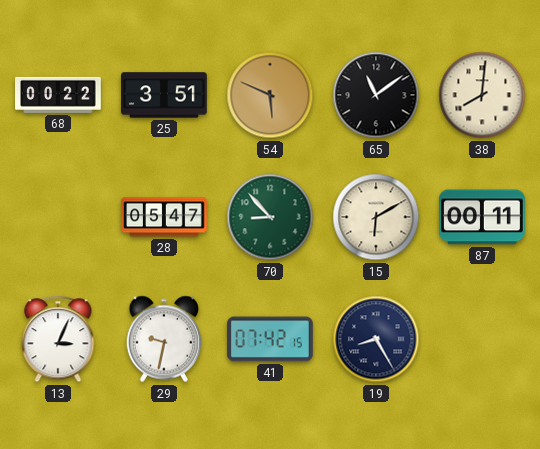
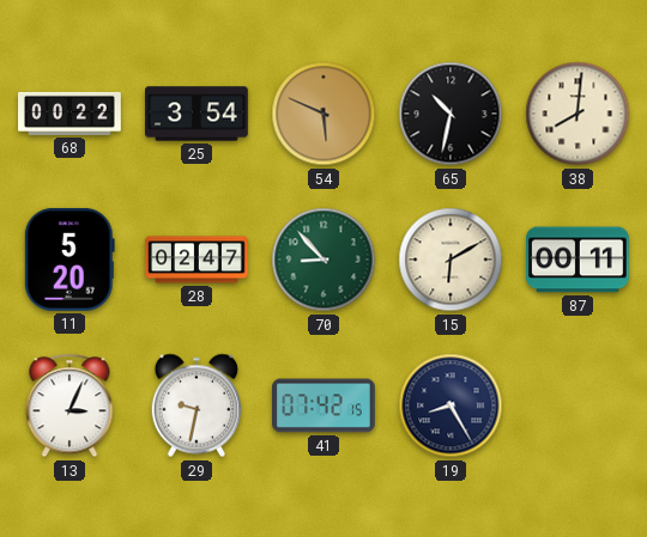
25: 3:51 -> 3:54 (198, 114)
65: 11:09 -> 10:32 (451, 114)
11: none -> 5:20 (69, 260)
28: 05:47 -> 02:47 (196, 260)
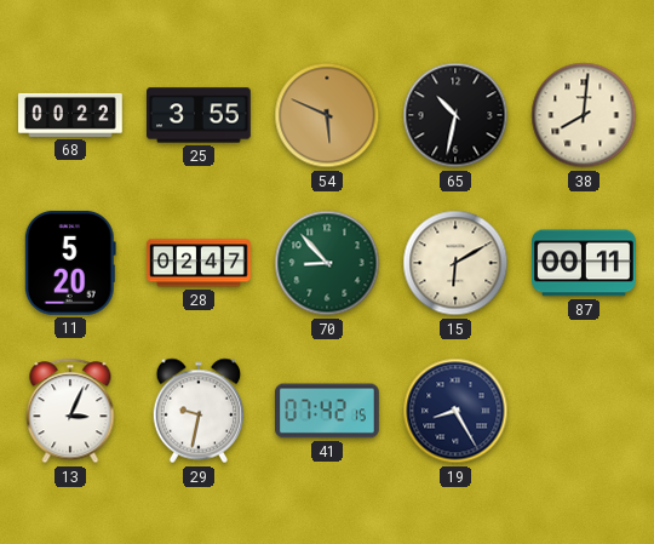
25: 3:54 -> 3:55 (200, 115)
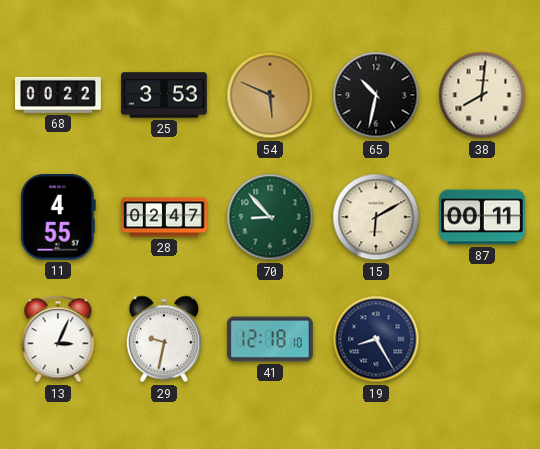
25: 3:55 -> 3:53 (165, 95)
11: 5:20 -> 4:55 (58, 217)
41: 07:42 -> 12:18 (271, 339)
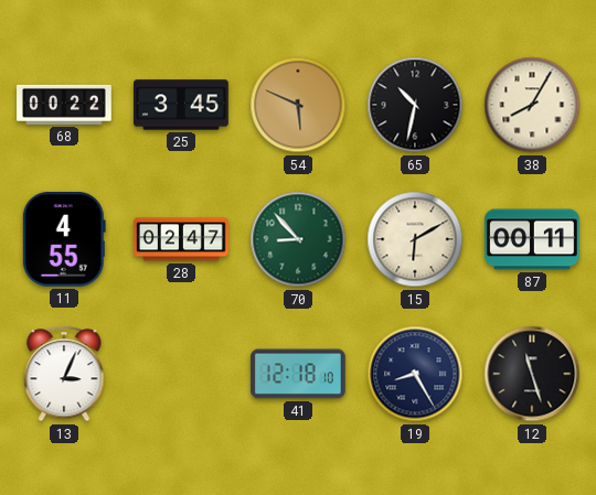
25: 3:53 -> 3:45 (182, 105)
38: 8:01 -> 8:05 (532, 105)
29: 9:32 -> none (163, 339)
12: none -> 11:27 (532, 374)
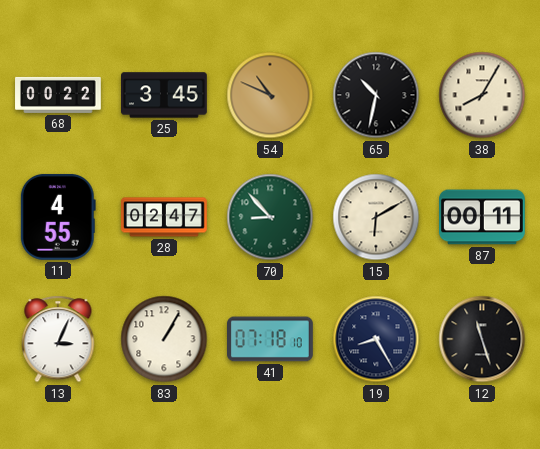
54: 5:49 -> 10:49 (270, 95)
83: none -> 1:05 (164, 339)
41: 12:18 -> 07:18 (271, 339)
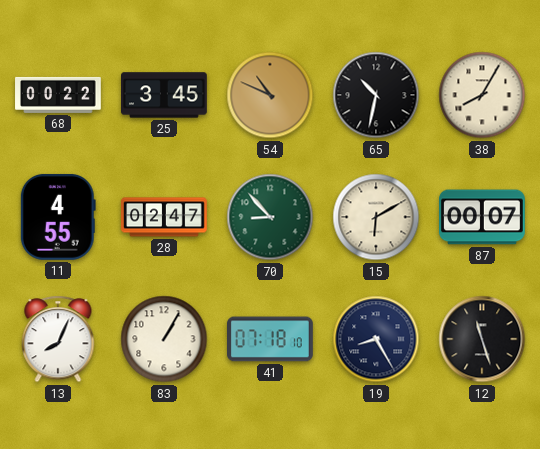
87: 00:11 -> 00:07 (483, 217)
13: 3:04 -> 8:04 (58, 339)
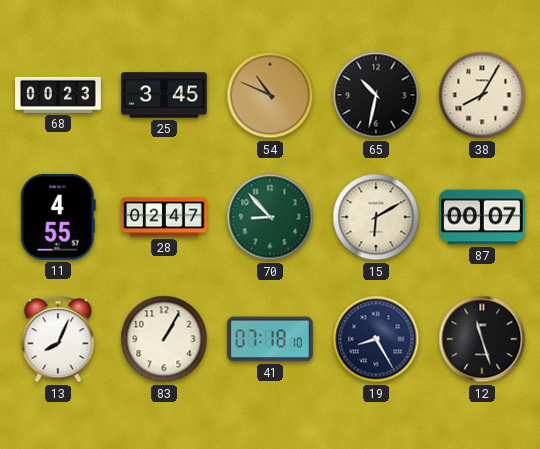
68: 00:22 -> 00:23 (58, 95)
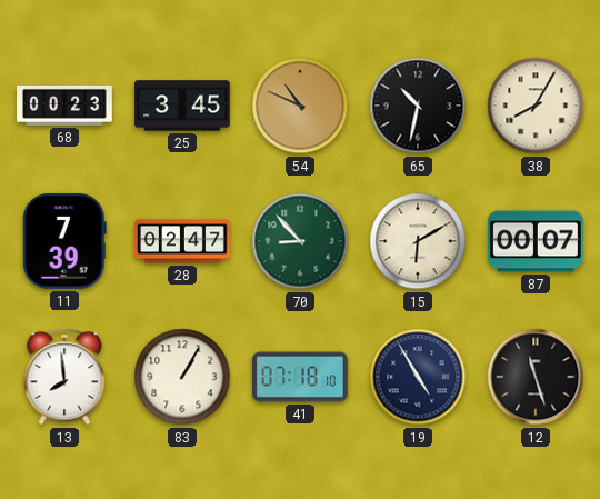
11: 4:55 -> 7:39 (64, 241)
13: 8:04 -> 7:59 (64, 377)
19: 8:25 -> 4:55 (418, 377)
